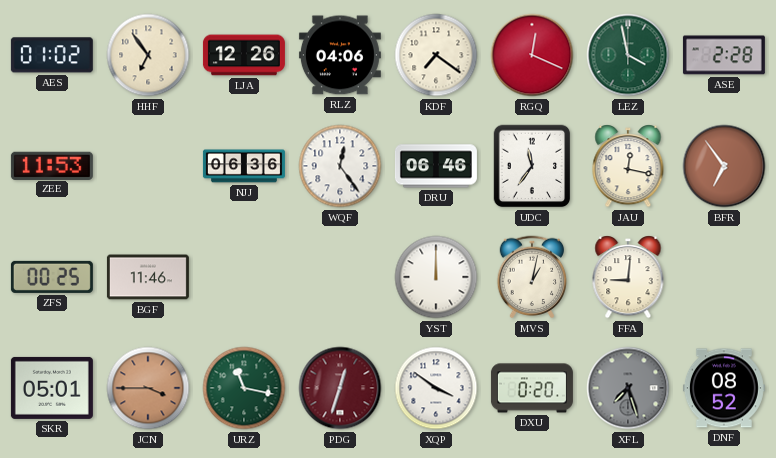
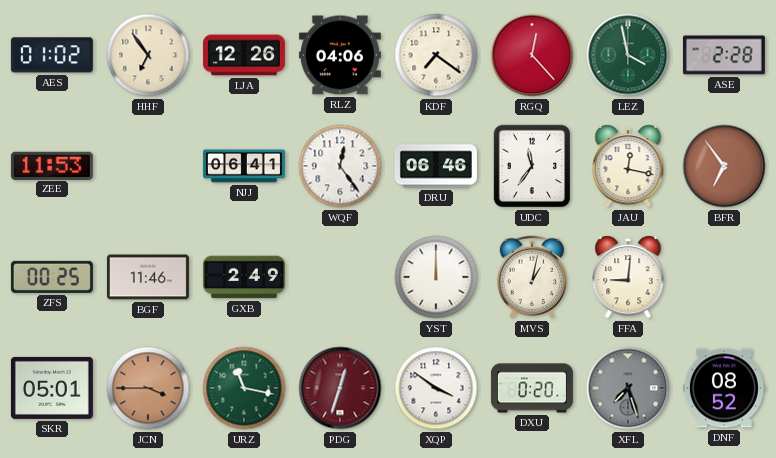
RGQ: 12:19 -> 12:23 (532, 55)
NJJ: 06:36 -> 06:41 (244, 166)
GXB: none -> 2:49 (244, 277)
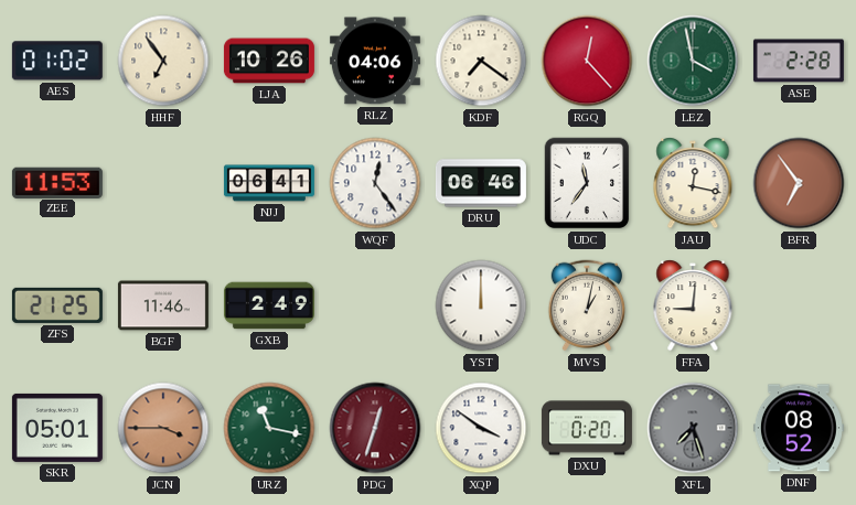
LJA: 12:26 -> 10:26 (269, 61)
ZFS: 00:25 -> 21:25 (57, 305)
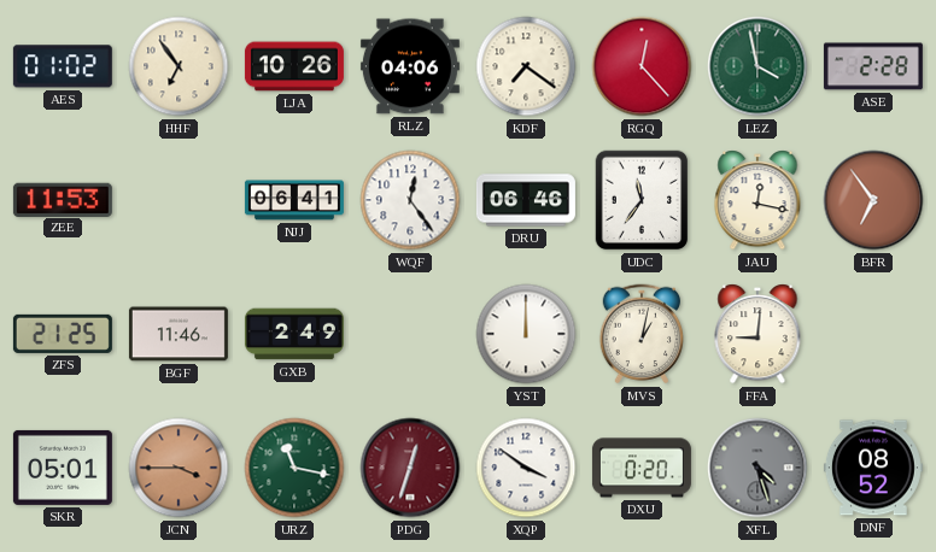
XFL: 7:27 -> 4:27 (757, 468)
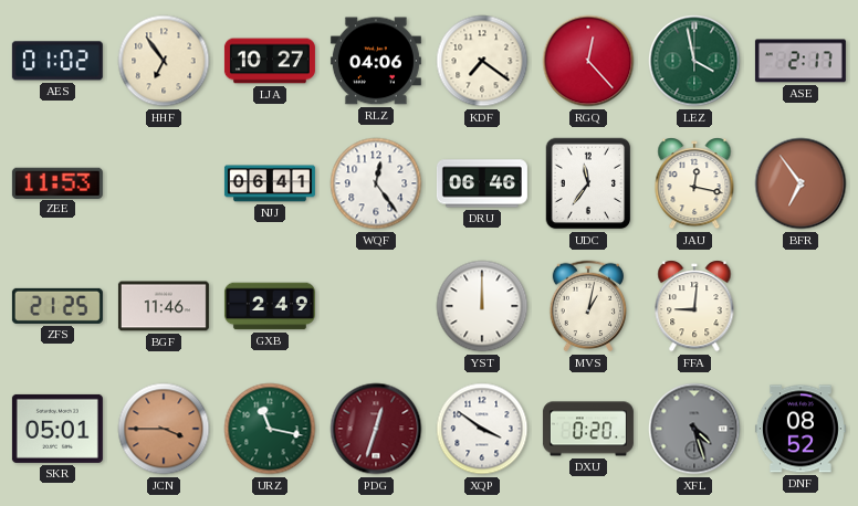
LJA: 10:26 -> 10:27 (270, 61)
ASE: 2:28 -> 2:17 (801, 61)
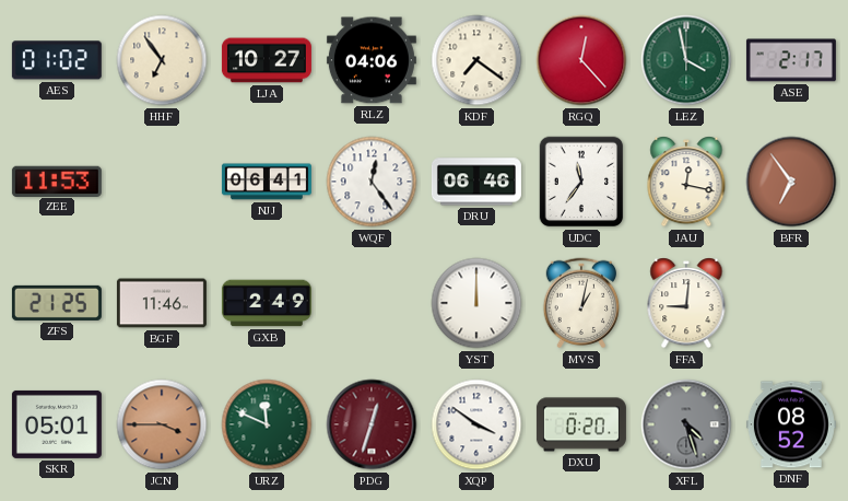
URZ: 11:17 -> 11:49 (267, 424)
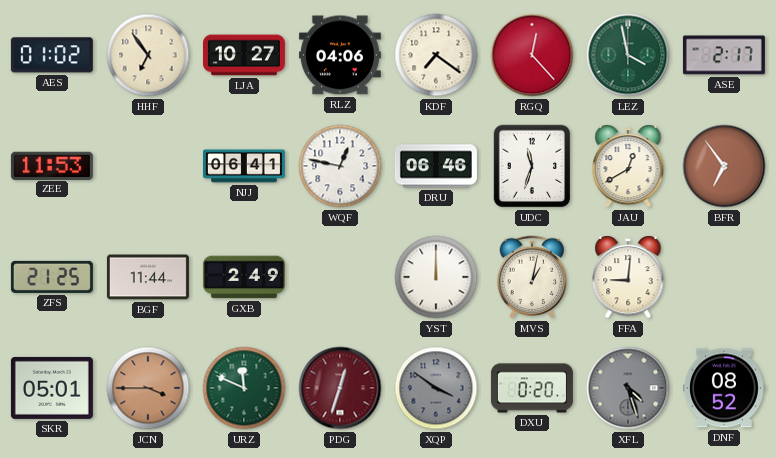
WQF: 12:24 -> 12:47 (340, 166)
UDC: 11:36 -> 11:33 (532, 166)
JAU: 12:17 -> 12:40 (628, 166)
BGF: 11:46 -> 11:44 (148, 277)
XQP dial: white -> grey (436, 388)
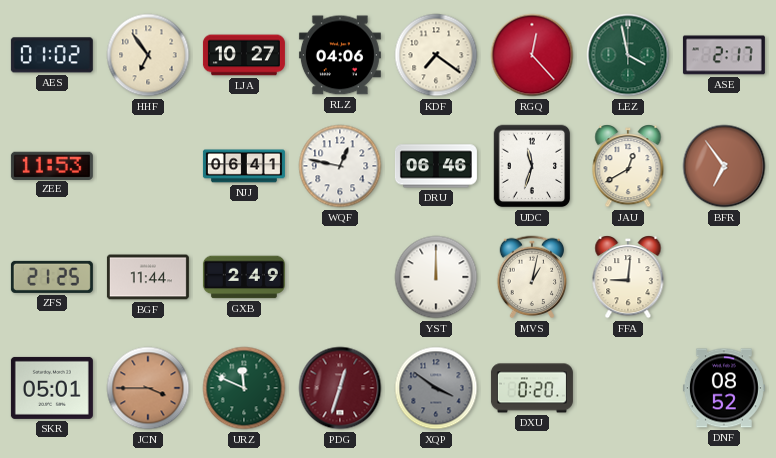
XFL: 4:27 -> none (628, 388)
